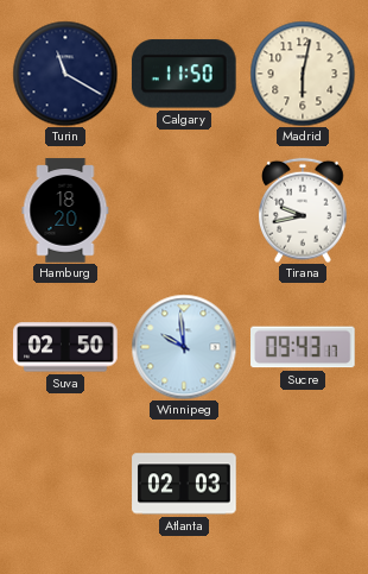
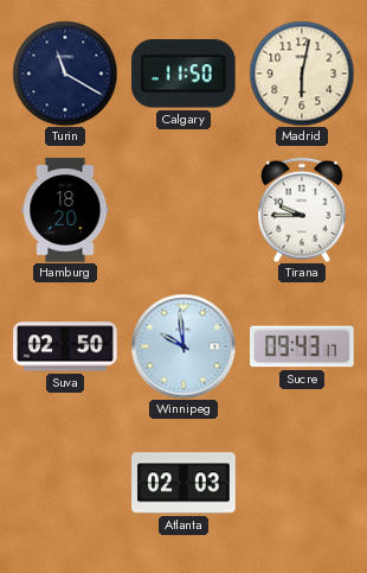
Tirana: 9:43 -> 9:45 (303, 210)
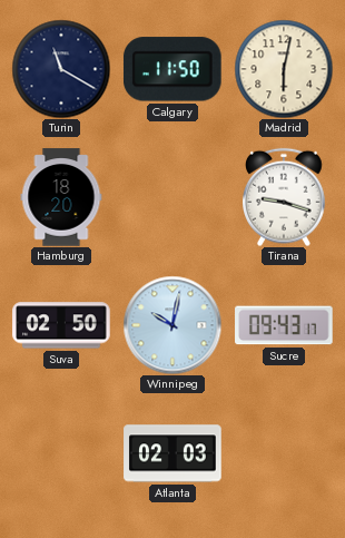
Tirana: 9:45 -> 9:18 (285, 197)
Winnipeg: 9:59 -> 10:02 (172, 325)
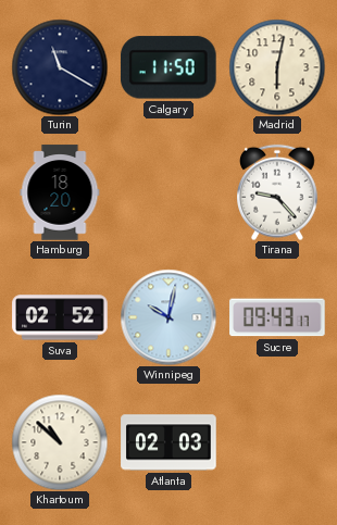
Tirana: 9:18 -> 9:23 (278, 192)
Suva: 02:50 -> 02:52 (60, 317)
Khartoum: none -> 10:52 (60, 442)
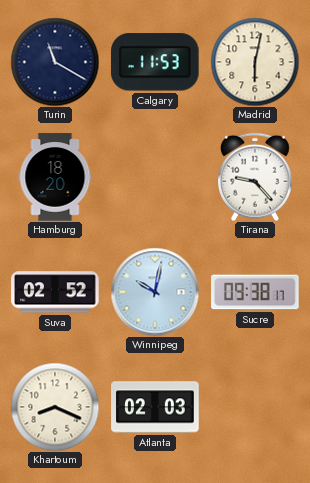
Calgary: 11:50 -> 11:53 (155, 62)
Sucre: 09:43 -> 09:38 (255, 292)
Khartoum: 10:52 -> 8:19 (55, 407)
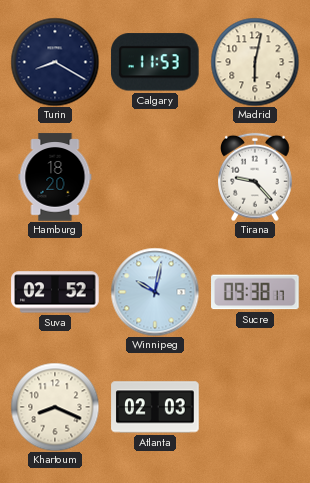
Turin: 11:20 -> 8:20 (55, 62)
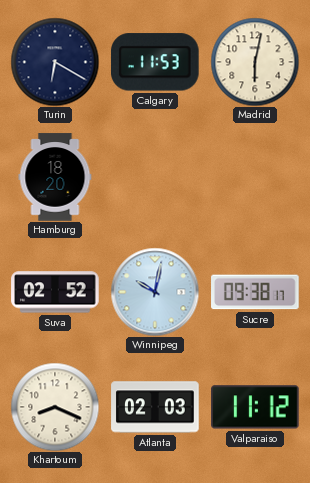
Turin: 8:20 -> 6:20 (55, 62)
Tirana: 9:23 -> none (256, 177)
Valparaiso: none -> 11:12 (255, 407)
